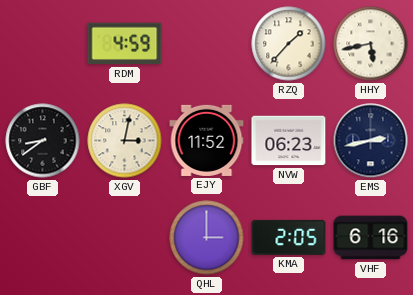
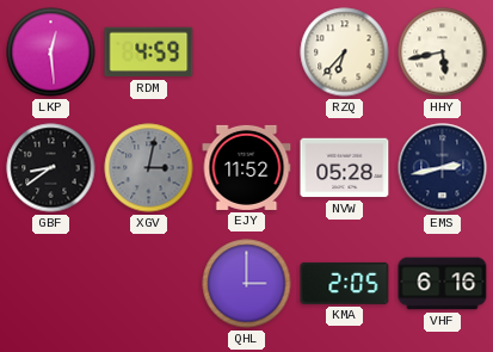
LKP: none -> 12:29 (51, 53)
RZQ: 1:37 -> 6:37 (345, 53)
XGV dial: cream -> grey (149, 168)
NVW: 06:23 -> 05:28 (345, 168)
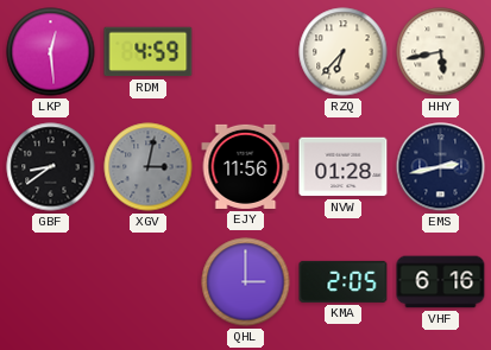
EJY: 11:52 -> 11:56 (246, 166)
NVW: 05:28 -> 01:28 (344, 167)
